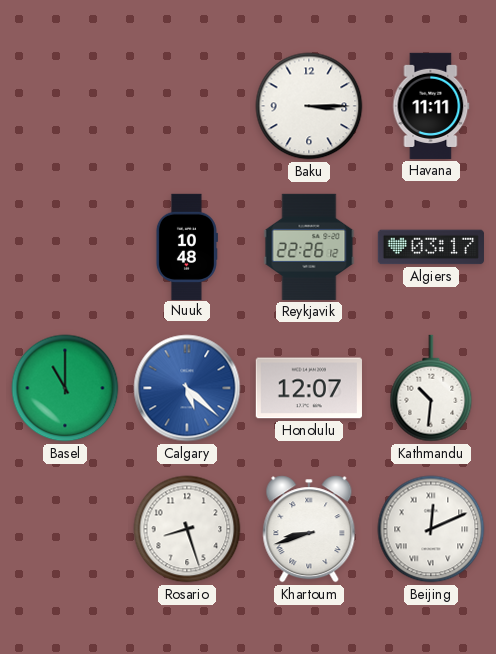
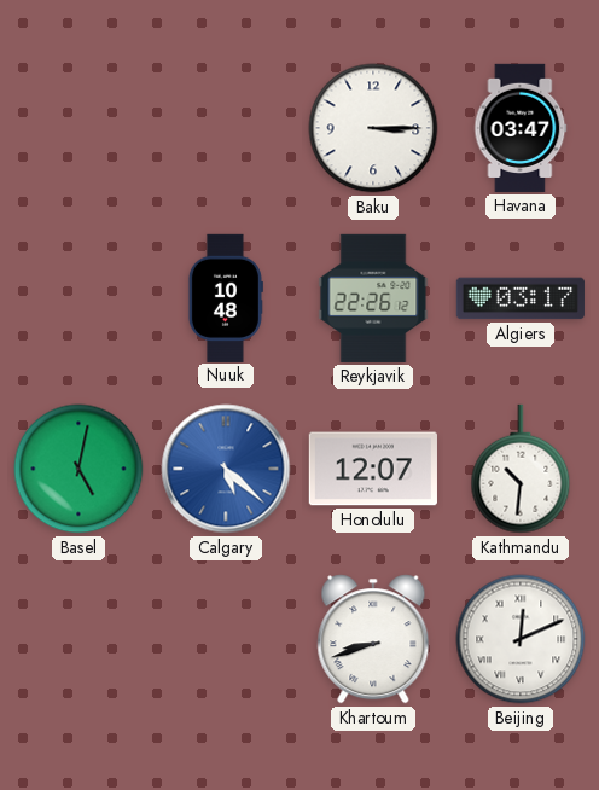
Havana: 11:11 -> 03:47 (521, 128)
Basel: 11:00 -> 5:02 (78, 469)
Rosario: 8:27 -> none (187, 529)
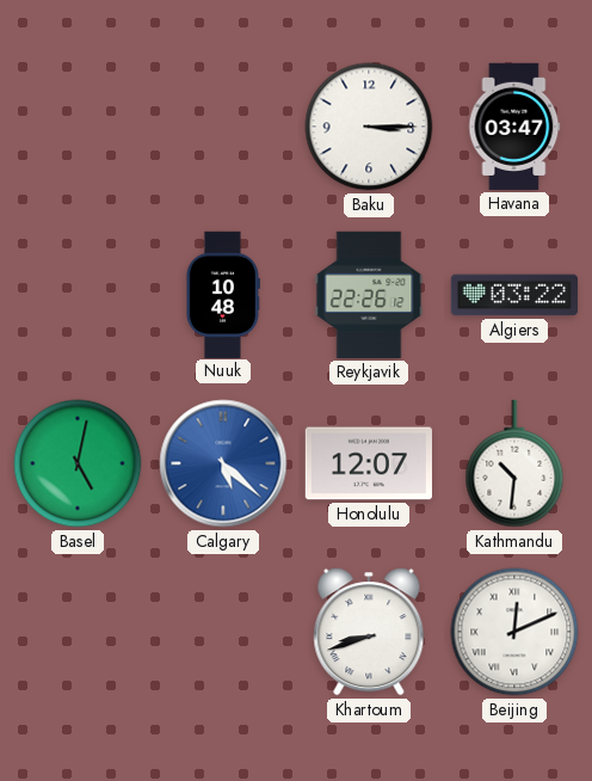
Algiers: 03:17 -> 03:22 (514, 295)
